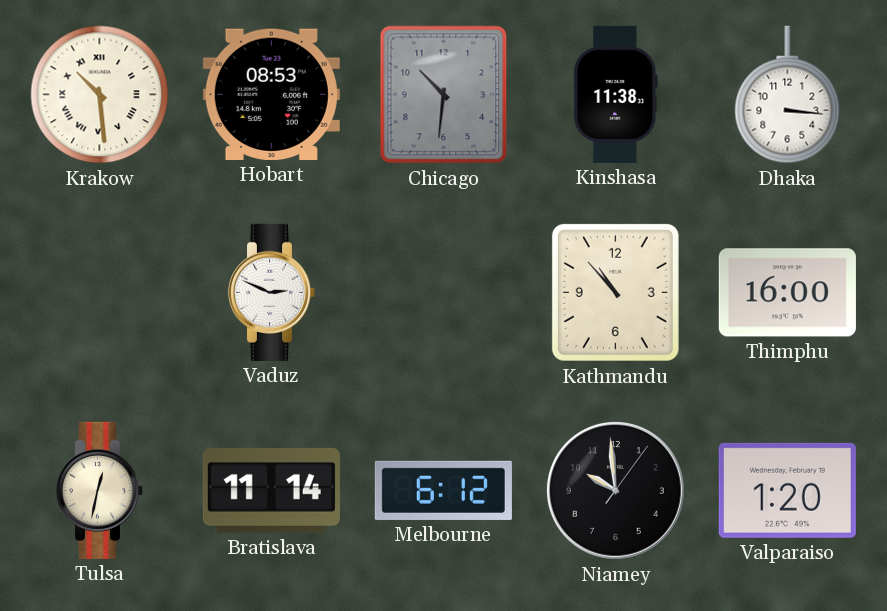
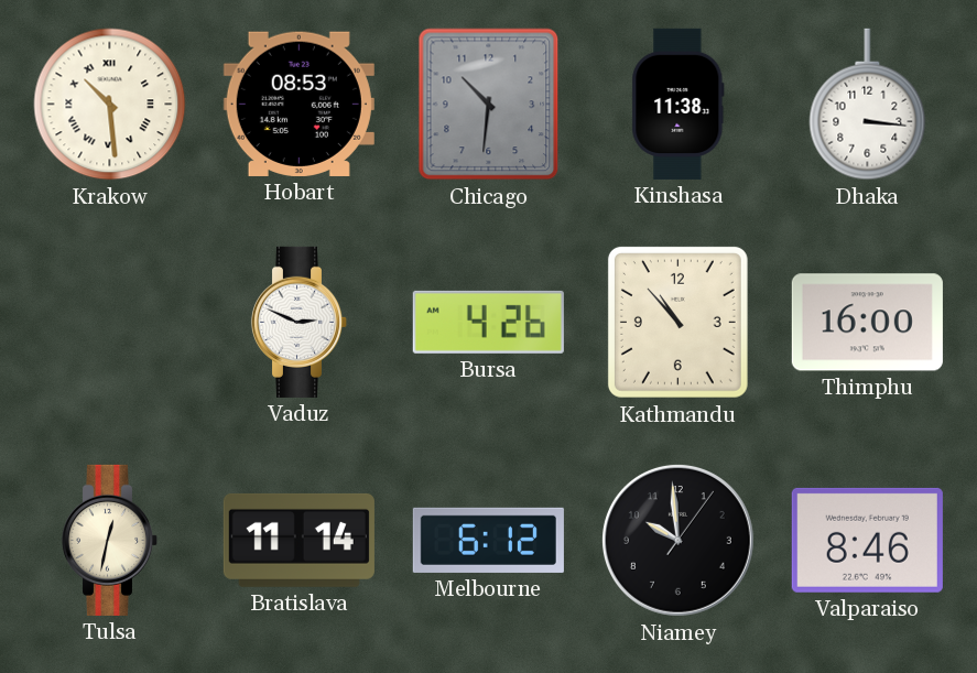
Bursa: none -> 4:26 (488, 322)
Valparaiso: 1:20 -> 8:46 (867, 540)
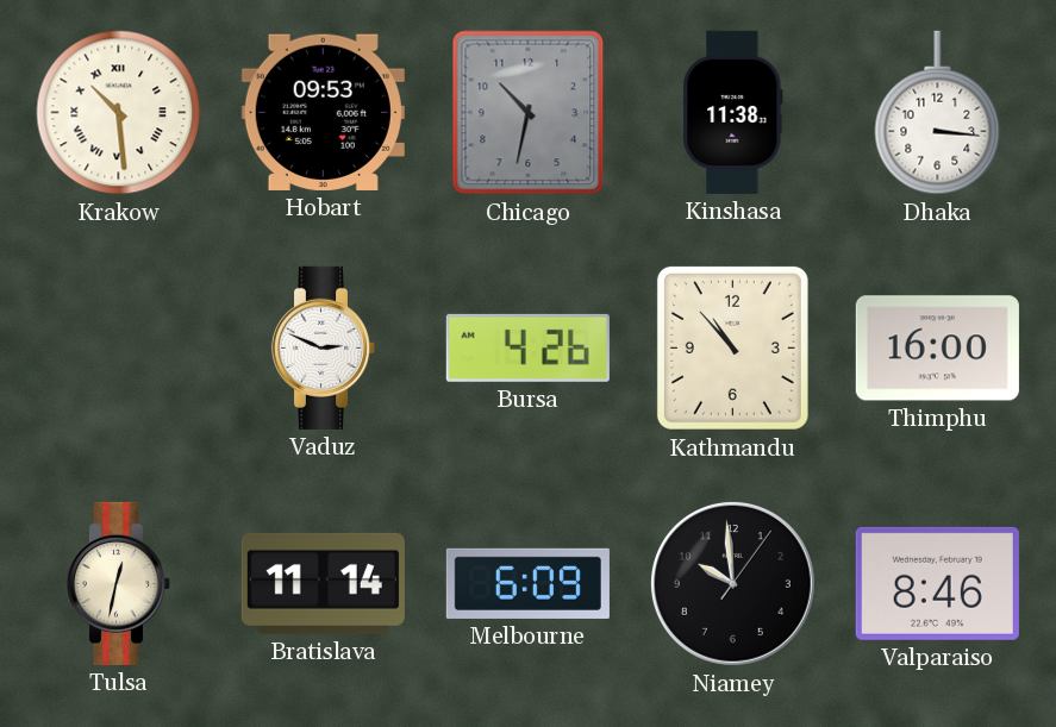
Hobart: 08:53 -> 09:53 (323, 112)
Chicago: 10:31 -> 10:32 (529, 113)
Melbourne: 6:12 -> 6:09 (527, 583)
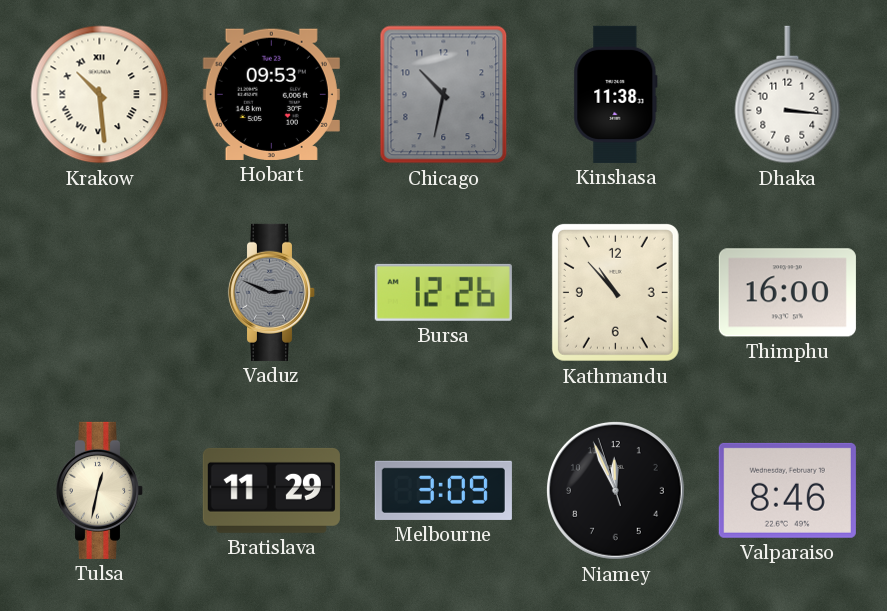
Vaduz dial: white -> grey (272, 292)
Bursa: 4:26 -> 12:26 (443, 292)
Bratislava: 11:14 -> 11:29 (271, 490)
Melbourne: 6:09 -> 3:09 (443, 490)
Niamey: 9:59 -> 11:55 (615, 490)
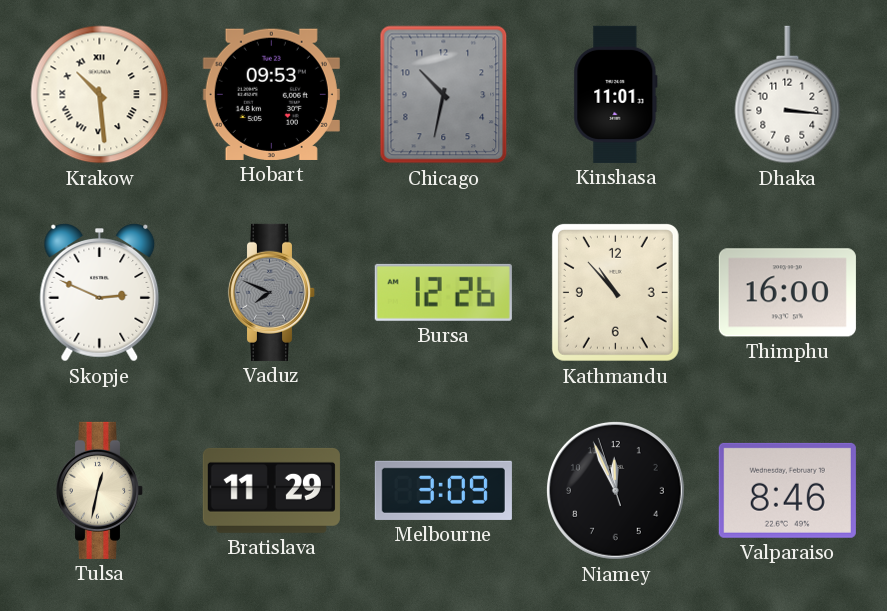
Kinshasa: 11:38 -> 11:01 (616, 94)
Skopje: none -> 2:49 (100, 293)
Vaduz: 2:49 -> 7:49 (272, 292)
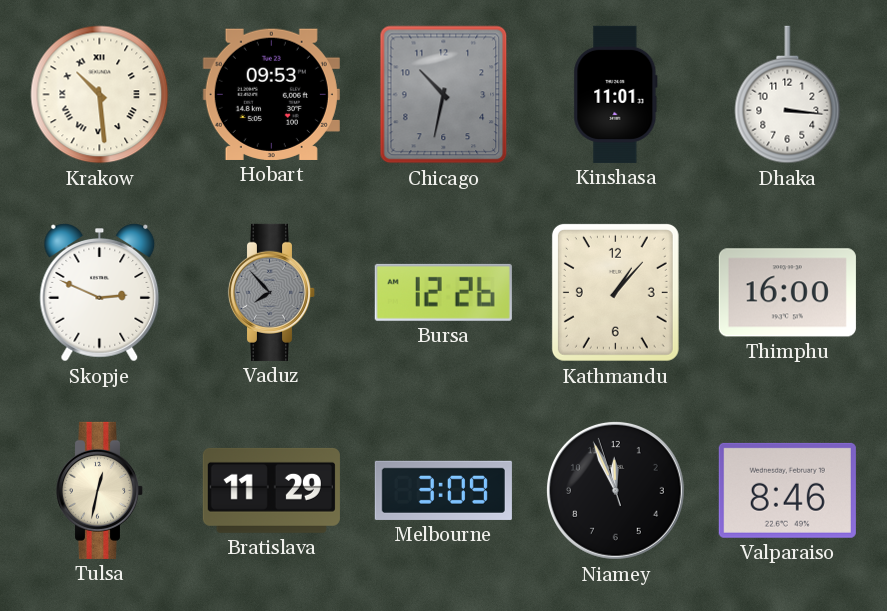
Vaduz: 7:49 -> 7:53 (272, 292)
Kathmandu: 10:53 -> 1:07 (615, 292)
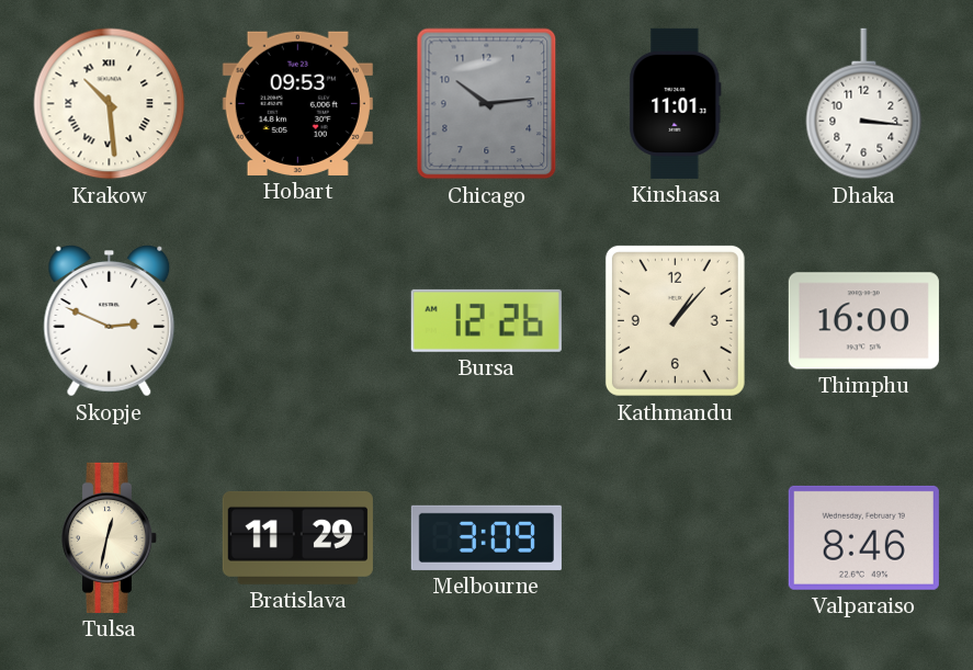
Chicago: 10:32 -> 10:14 (487, 104)
Vaduz: 7:53 -> none (272, 292)
Niamey: 11:55 -> none (615, 490)
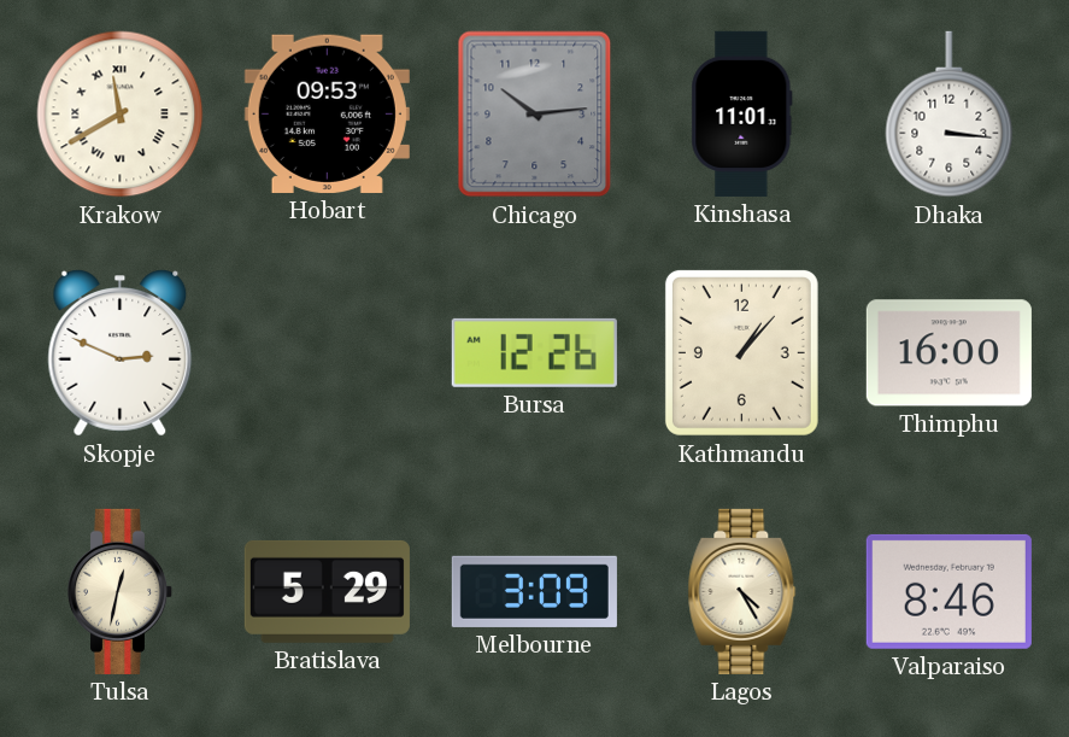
Krakow: 10:29 -> 11:40 (121, 115)
Bratislava: 11:29 -> 5:29 (327, 591)
Lagos: none -> 4:25 (742, 591)
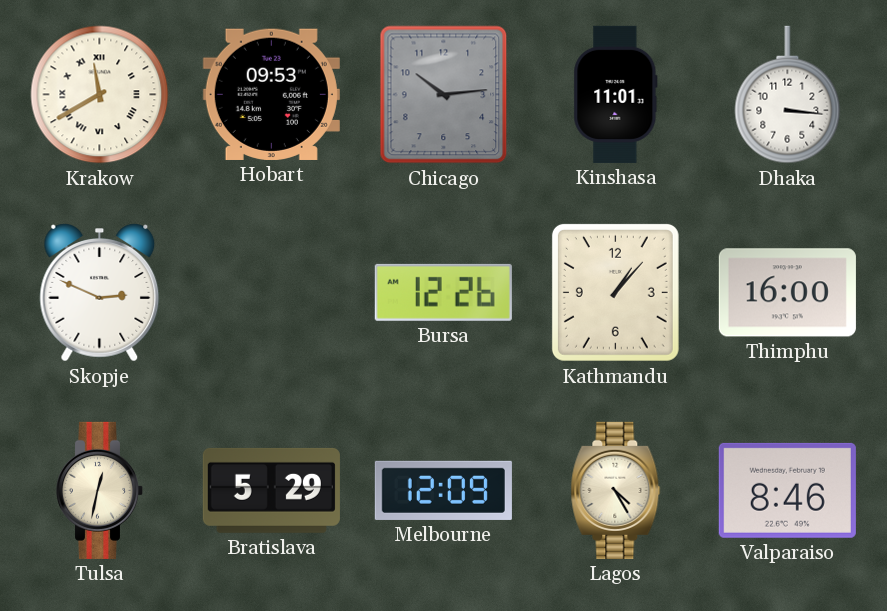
Melbourne: 3:09 -> 12:09 (443, 490)
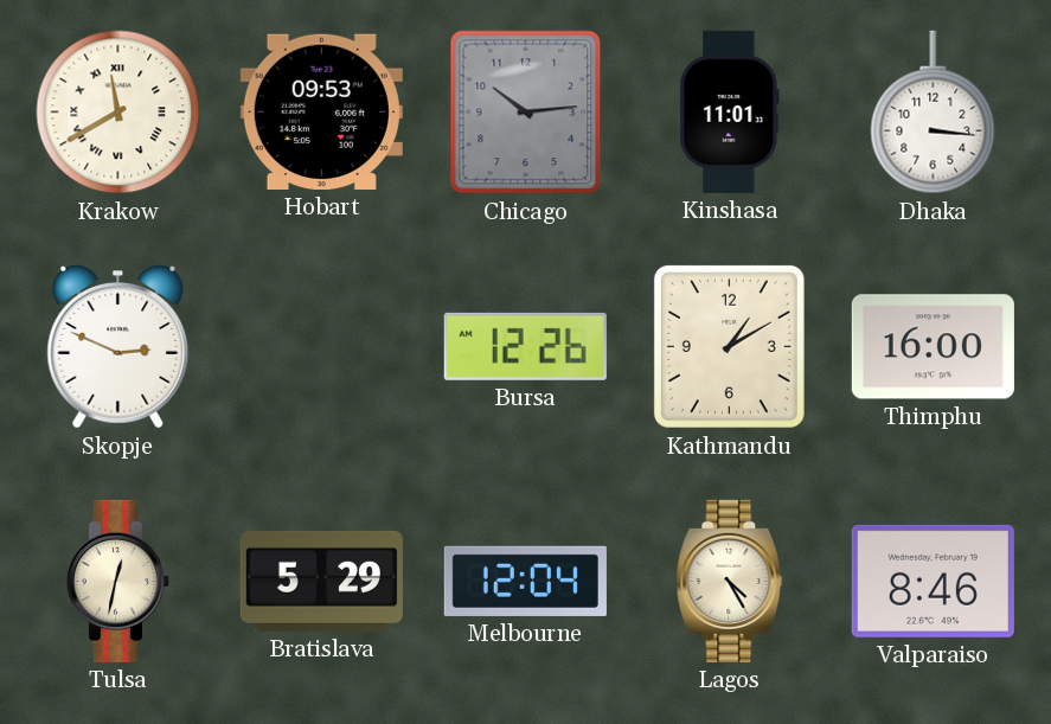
Kathmandu: 1:07 -> 1:10 (729, 346)
Melbourne: 12:09 -> 12:04 (525, 581)
